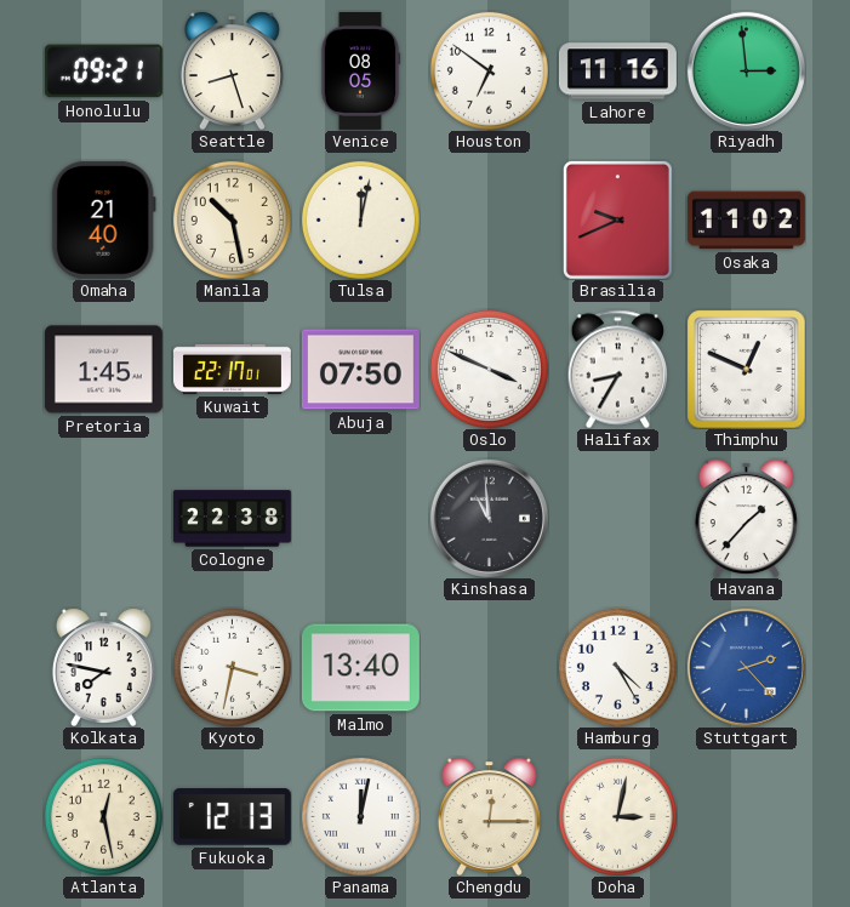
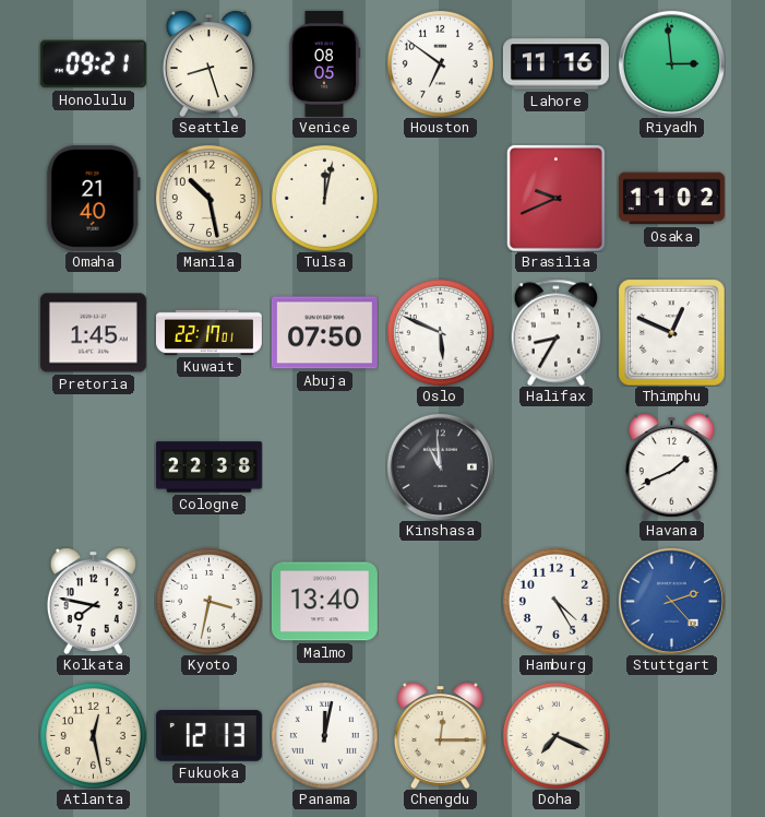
Oslo: 3:49 -> 5:49 (440, 332)
Havana: 1:37 -> 1:41 (671, 466)
Doha: 3:02 -> 7:19 (555, 735)
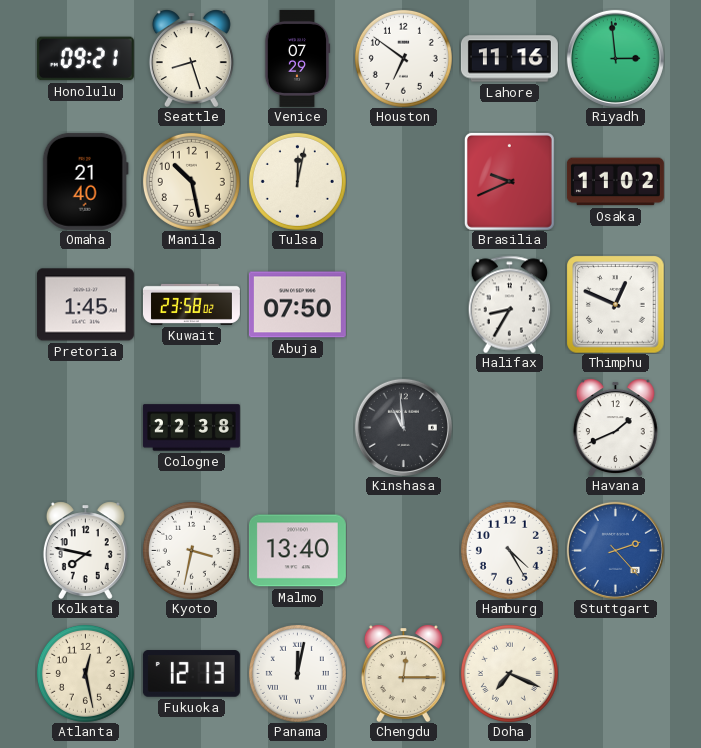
Venice: 08:05 -> 07:29 (297, 58)
Kuwait: 22:17 -> 23:58 (191, 304)
Oslo: 5:49 -> none (440, 332)
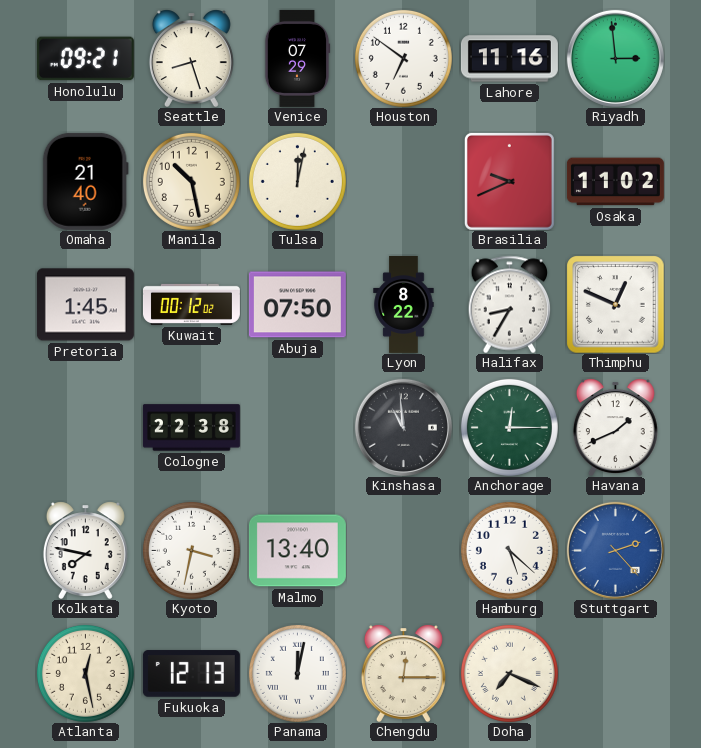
Kuwait: 23:58 -> 00:12 (191, 304)
Lyon: none -> 8:22 (404, 304)
Anchorage: none -> 12:15 (509, 427)
Hamburg: 4:25 -> 5:22 (509, 550)
